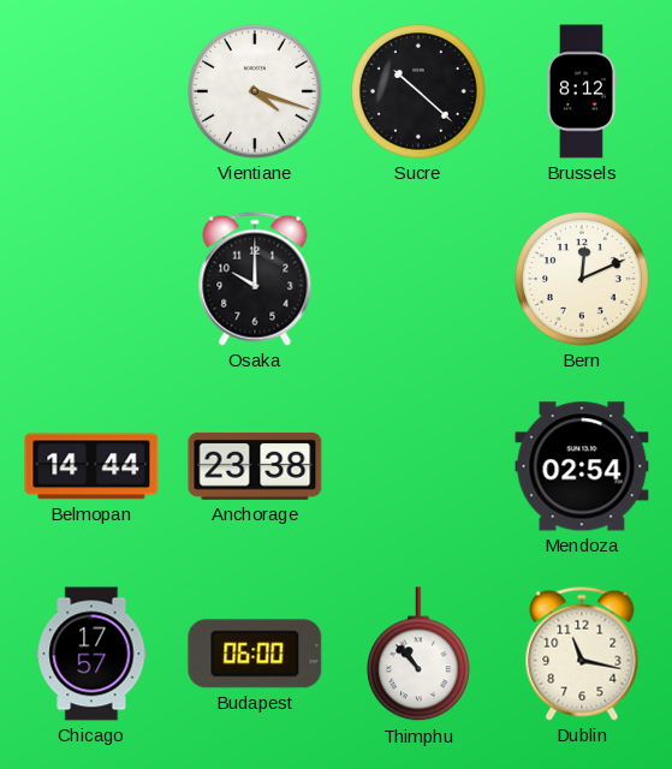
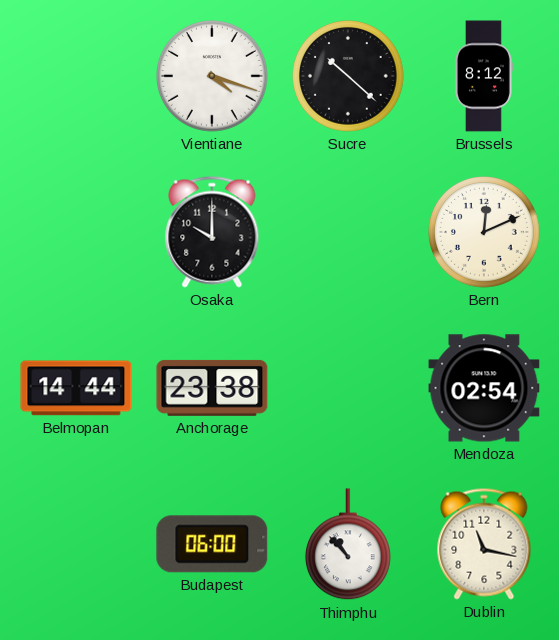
Chicago: 17:57 -> none (91, 654)
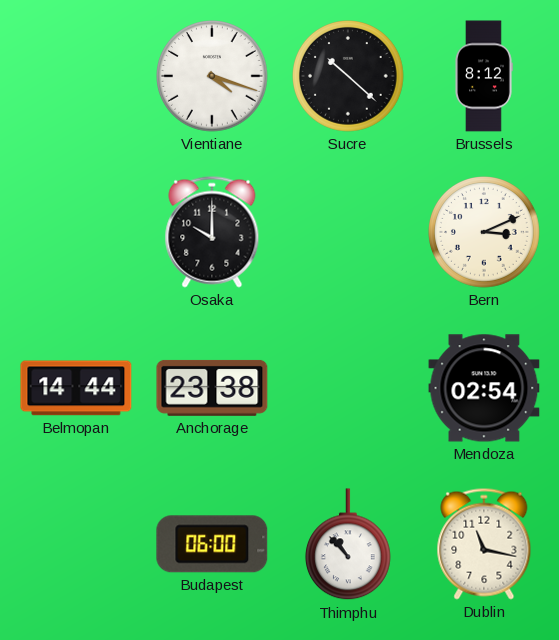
Bern: 12:11 -> 3:11 (485, 233)
